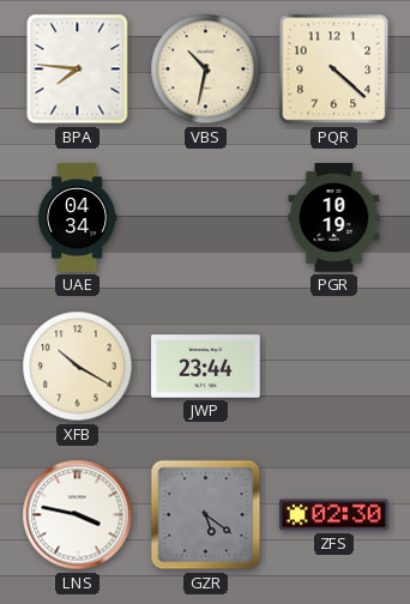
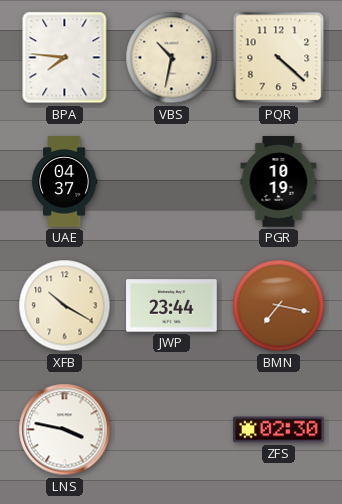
UAE: 04:34 -> 04:37 (64, 182)
BMN: none -> 7:17 (279, 306)
GZR: 5:21 -> none (206, 515)
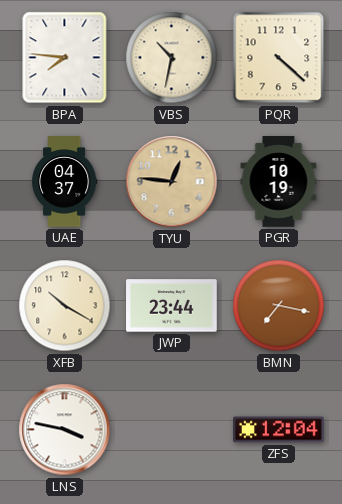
TYU: none -> 12:46 (172, 182)
ZFS: 02:30 -> 12:04 (279, 430)
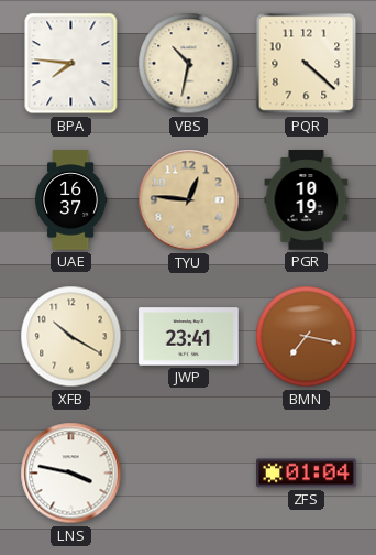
UAE: 04:37 -> 16:37 (70, 200)
JWP: 23:44 -> 23:41 (189, 337)
ZFS: 12:04 -> 01:04 (307, 474)
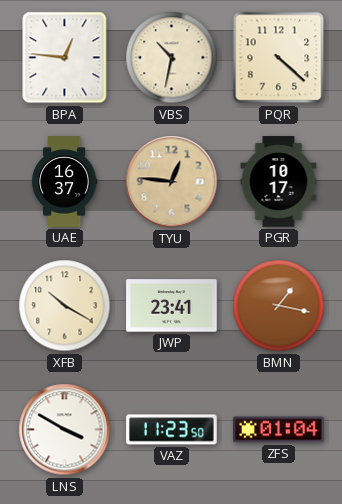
BPA: 7:46 -> 12:46 (65, 58)
PGR: 10:19 -> 10:17 (279, 182)
BMN: 7:17 -> 1:17 (279, 306)
LNS: 3:47 -> 3:50 (65, 430)
VAZ: none -> 11:23 (172, 430)
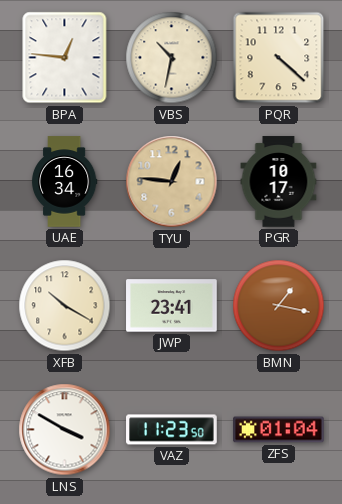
UAE: 16:37 -> 16:34 (64, 182)
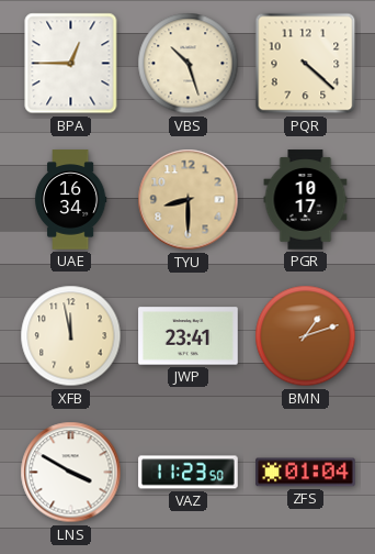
BPA: 12:46 -> 12:45 (71, 64)
VBS: 10:32 -> 10:27 (189, 64)
TYU: 12:46 -> 8:30 (189, 200)
XFB: 10:20 -> 11:58 (71, 336)
BMN: 1:17 -> 1:12 (306, 336)
